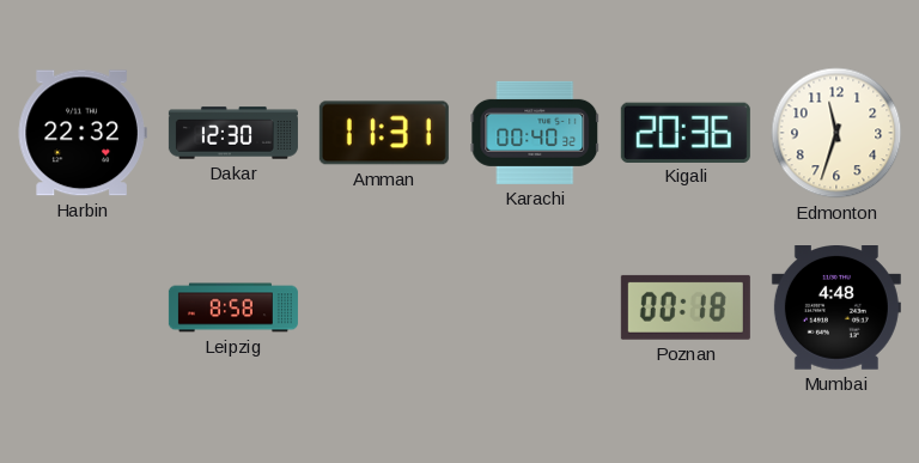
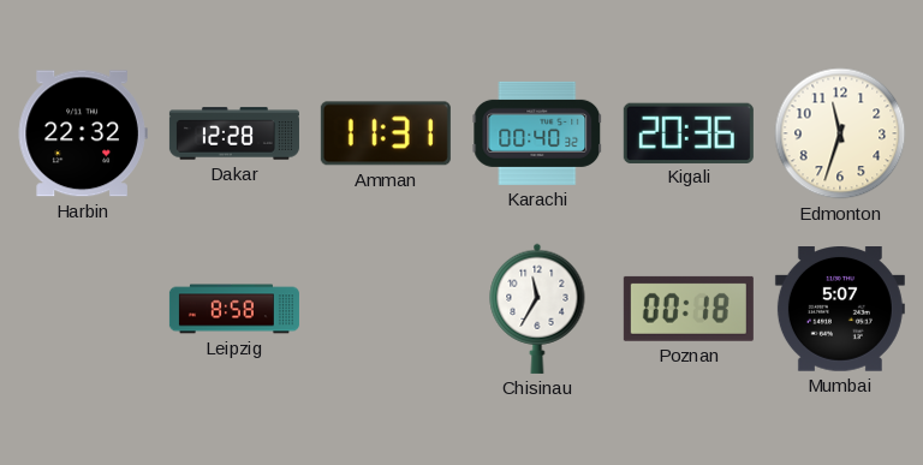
Dakar: 12:30 -> 12:28 (234, 133)
Chisinau: none -> 11:35 (537, 309)
Mumbai: 4:48 -> 5:07 (840, 310)
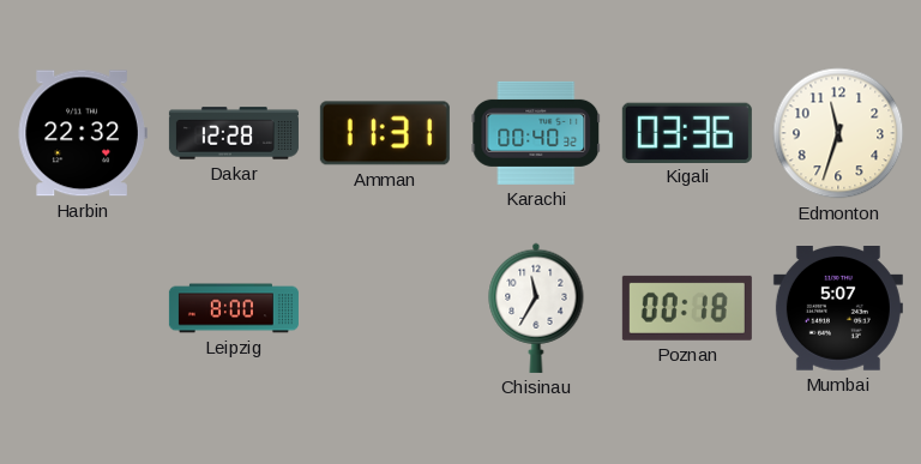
Kigali: 20:36 -> 03:36 (687, 132)
Leipzig: 8:58 -> 8:00 (234, 308)
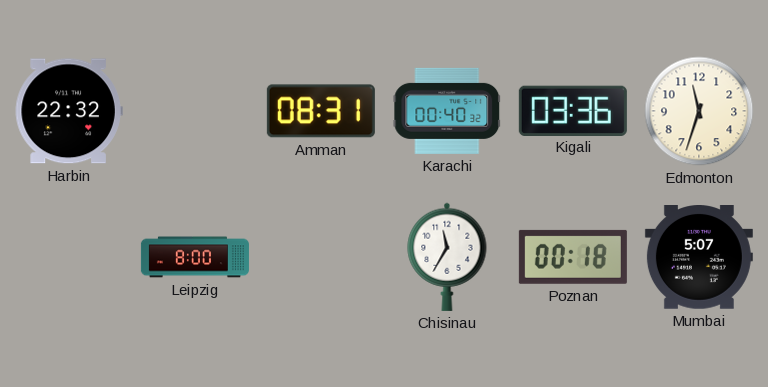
Dakar: 12:28 -> none (234, 133)
Amman: 11:31 -> 08:31 (321, 111)
